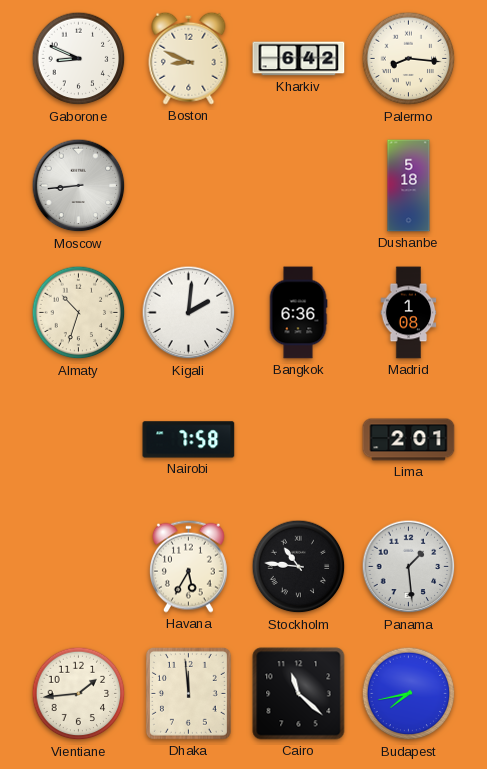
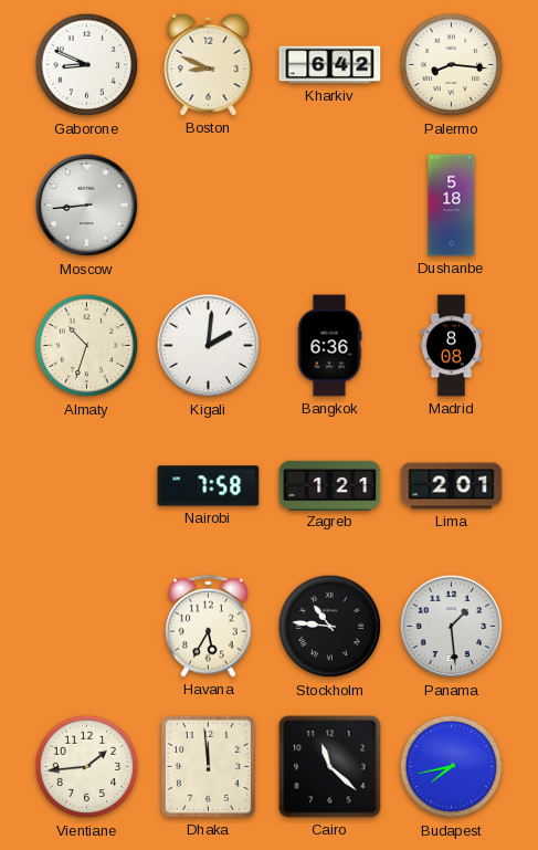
Madrid: 1:08 -> 8:08 (452, 346)
Zagreb: none -> 1:21 (330, 485)
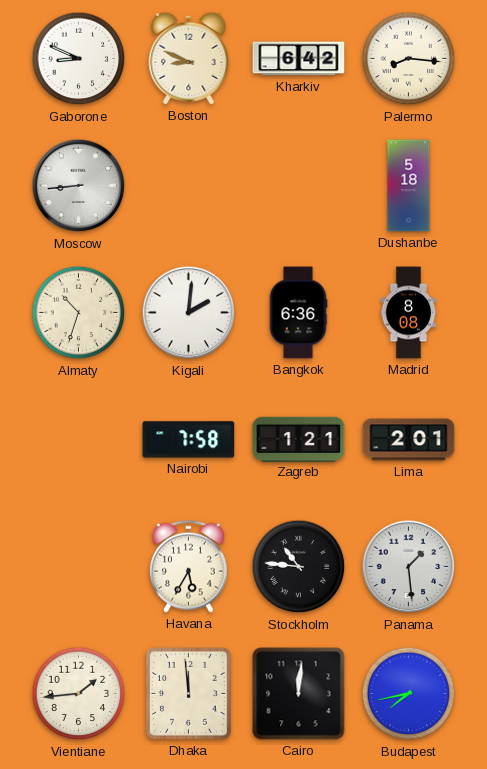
Cairo: 11:22 -> 12:01 (299, 694)
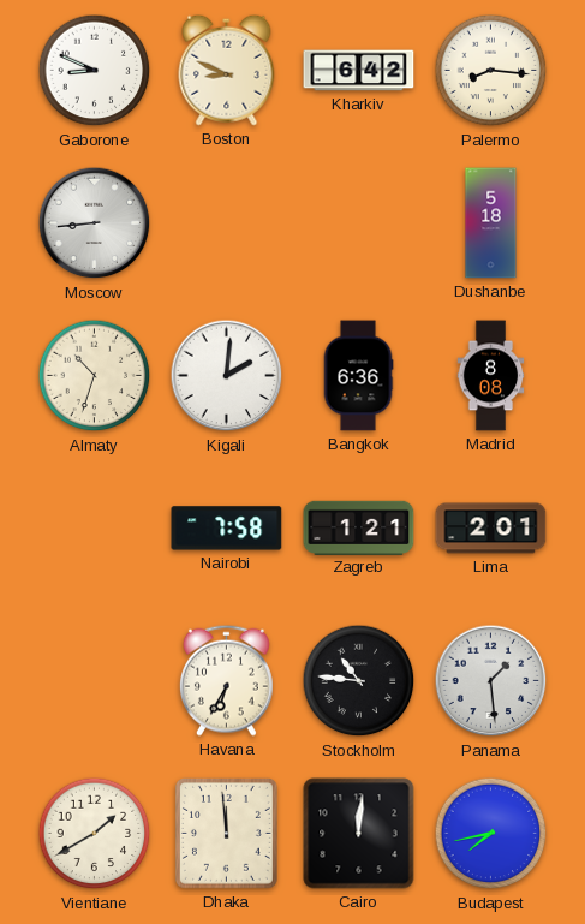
Havana: 5:35 -> 6:35 (226, 680)
Vientiane: 1:44 -> 1:40 (95, 834)
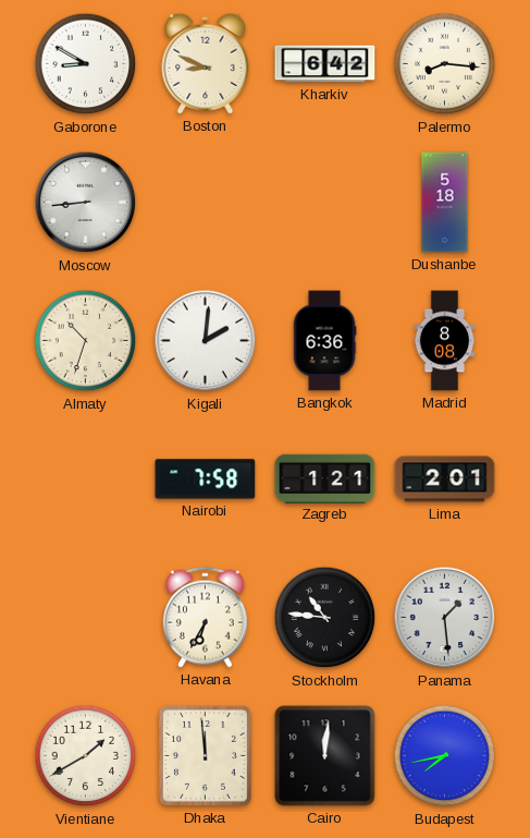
Gaborone: 8:49 -> 8:50 (86, 64)
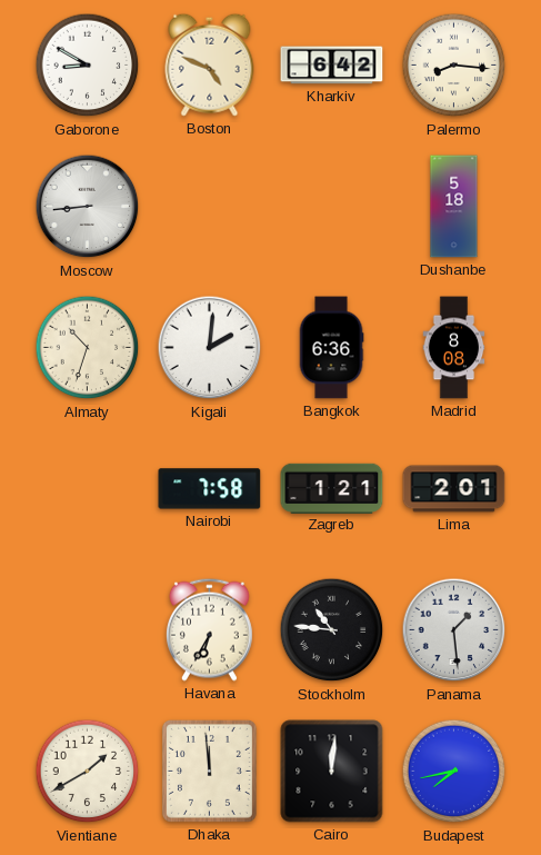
Boston: 8:49 -> 4:49 (210, 64)
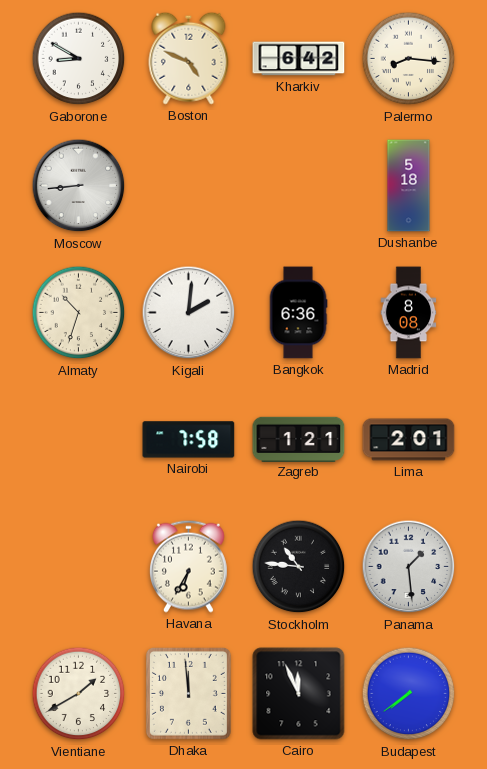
Cairo: 12:01 -> 11:56 (299, 694)
Budapest: 7:43 -> 7:39 (409, 694)
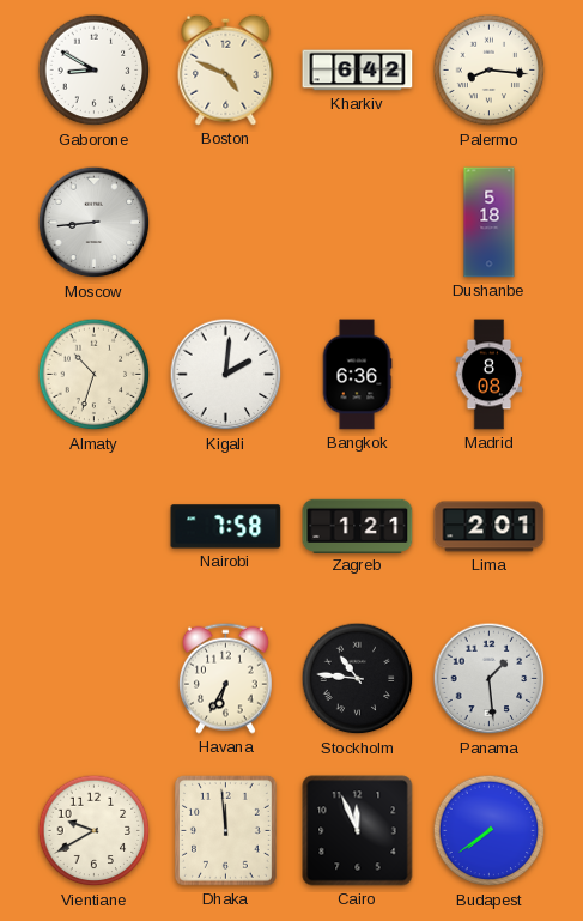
Vientiane: 1:40 -> 9:40 (95, 831)
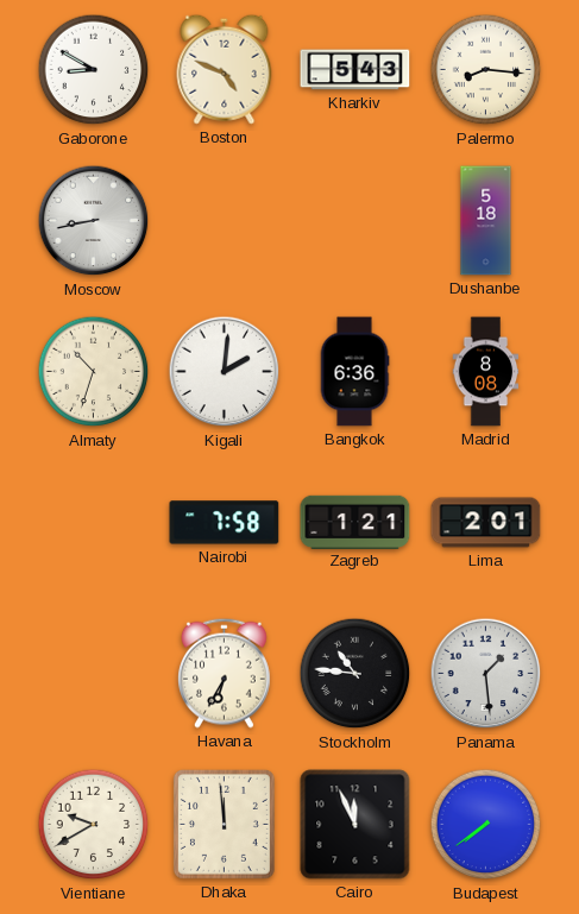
Kharkiv: 6:42 -> 5:43 (355, 70)
Moscow: 8:44 -> 8:43 (94, 221)
